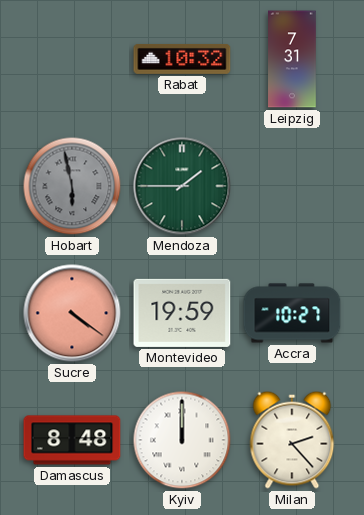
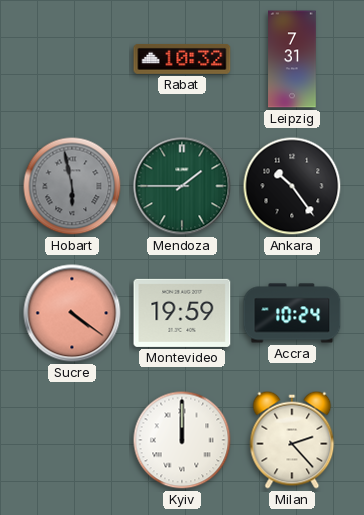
Ankara: none -> 10:24 (292, 186)
Accra: 10:27 -> 10:24 (292, 313)
Damascus: 8:48 -> none (72, 440)
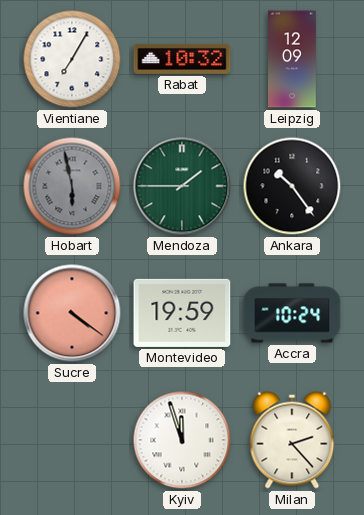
Vientiane: none -> 7:05 (72, 59)
Leipzig: 7:31 -> 12:09 (292, 59)
Kyiv: 12:00 -> 11:57 (182, 440)
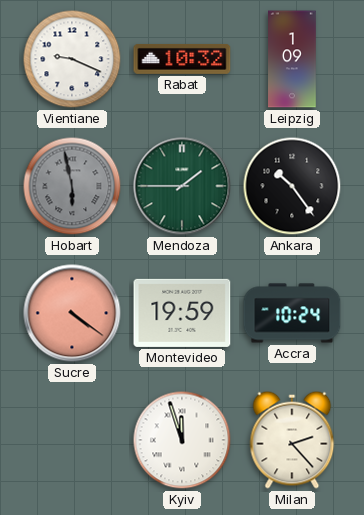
Vientiane: 7:05 -> 9:19 (72, 59)
Leipzig: 12:09 -> 1:09 (292, 59)
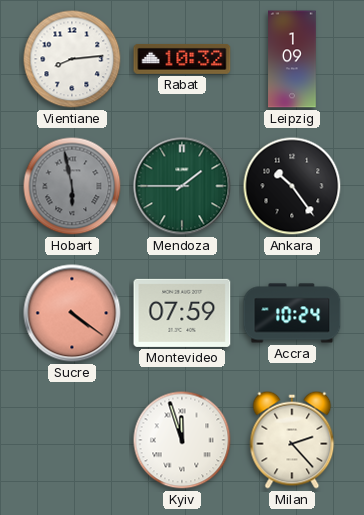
Vientiane: 9:19 -> 8:14 (72, 59)
Montevideo: 19:59 -> 07:59 (182, 313)
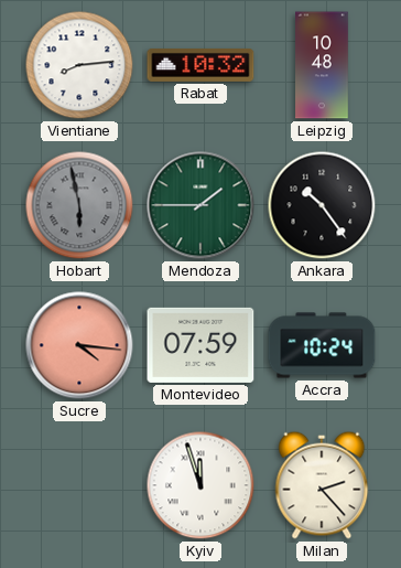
Leipzig: 1:09 -> 10:48 (322, 65)
Sucre: 4:21 -> 4:16 (79, 345)
